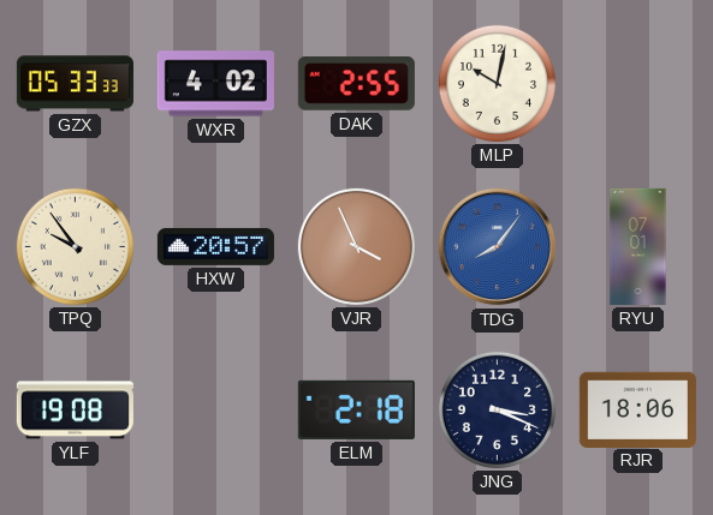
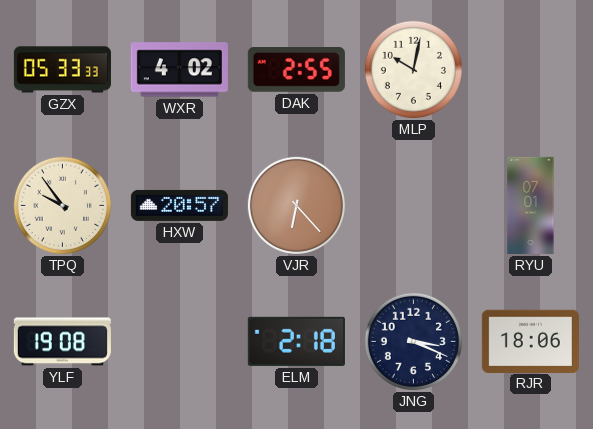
VJR: 3:56 -> 6:23 (296, 205)
TDG: 8:06 -> none (498, 247)
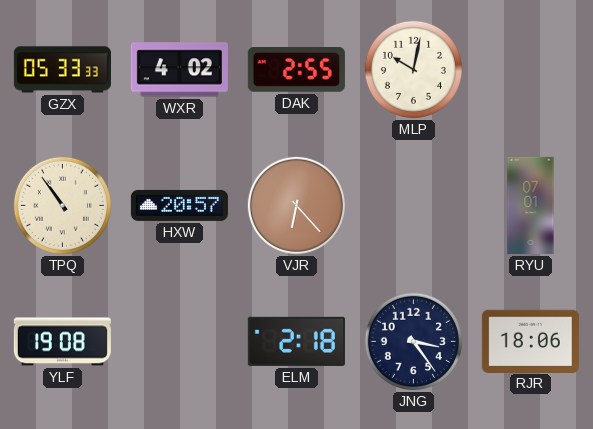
TPQ: 9:54 -> 10:54 (62, 205)
JNG: 3:19 -> 3:24 (413, 341)
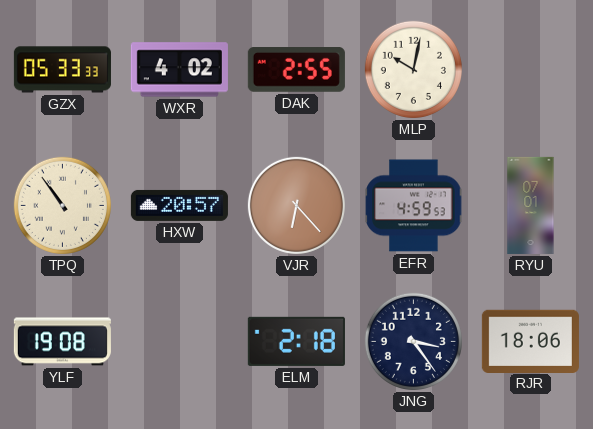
EFR: none -> 4:59 (414, 206)
